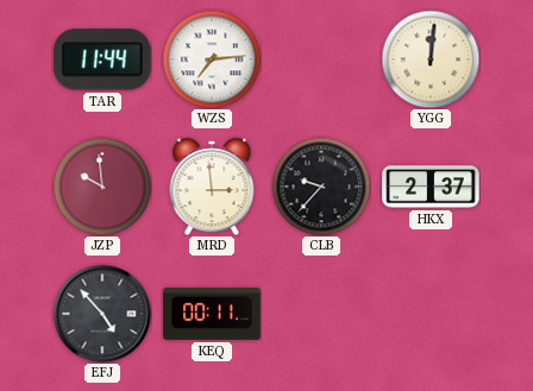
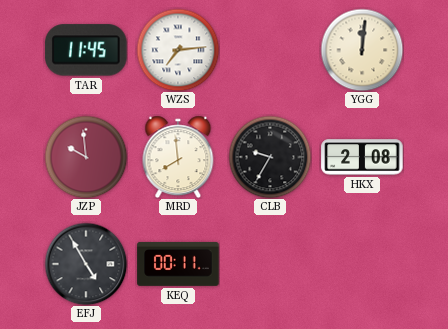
TAR: 11:44 -> 11:45 (86, 50)
MRD: 2:59 -> 7:59 (178, 157)
CLB: 9:37 -> 9:35 (270, 157)
HKX: 2:37 -> 2:08 (362, 157)
EFJ: 4:53 -> 4:55 (86, 264)
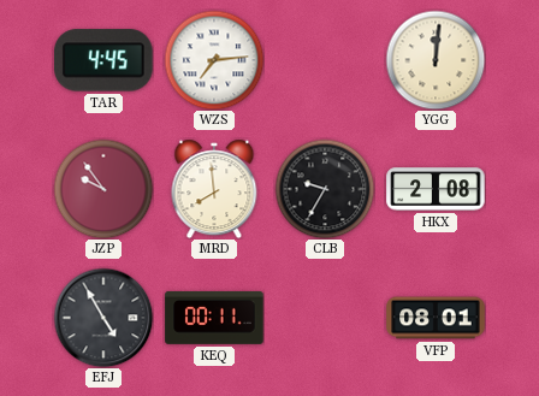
TAR: 11:45 -> 4:45 (103, 60)
JZP: 9:59 -> 9:54 (103, 189)
VFP: none -> 08:01 (436, 318)
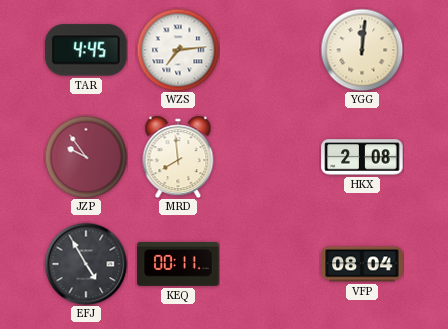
CLB: 9:35 -> none (325, 189)
VFP: 08:01 -> 08:04 (362, 264)
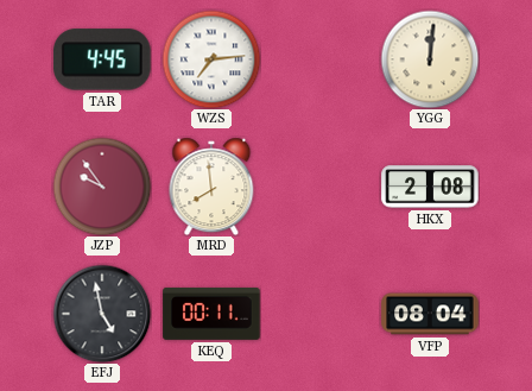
EFJ: 4:55 -> 4:58 (102, 314)
